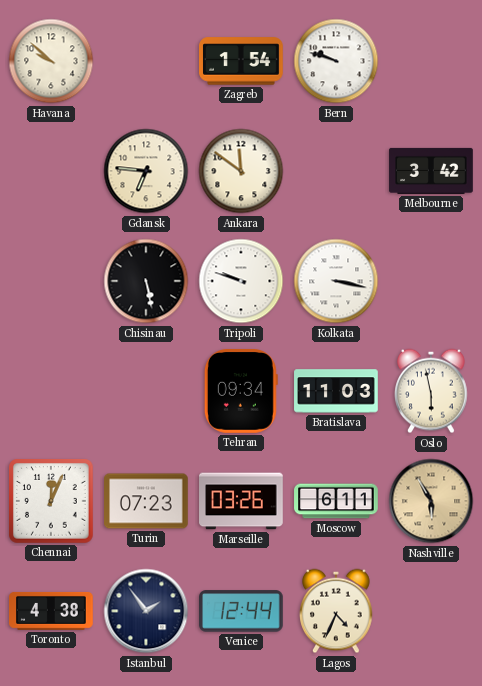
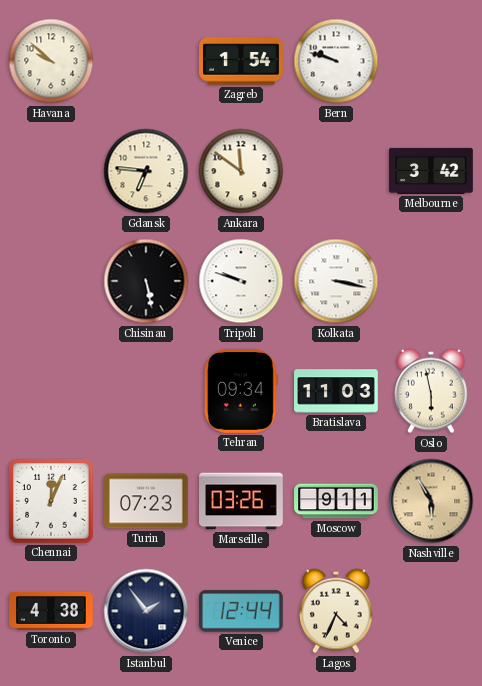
Moscow: 6:11 -> 9:11 (336, 501)
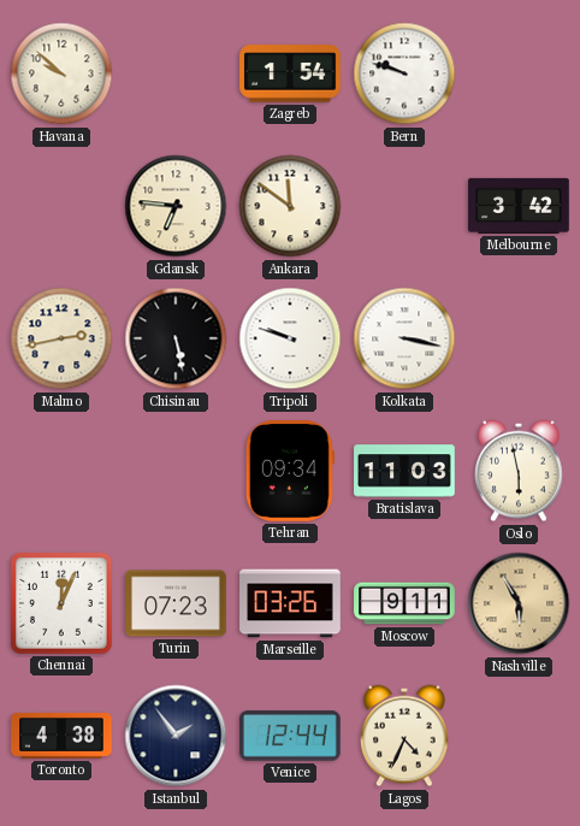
Malmo: none -> 2:43 (61, 338)
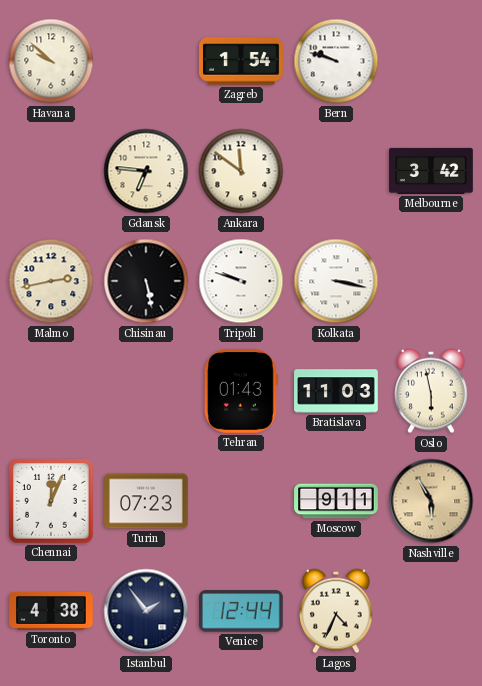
Tehran: 09:34 -> 01:43 (241, 392)
Marseille: 03:26 -> none (290, 603)
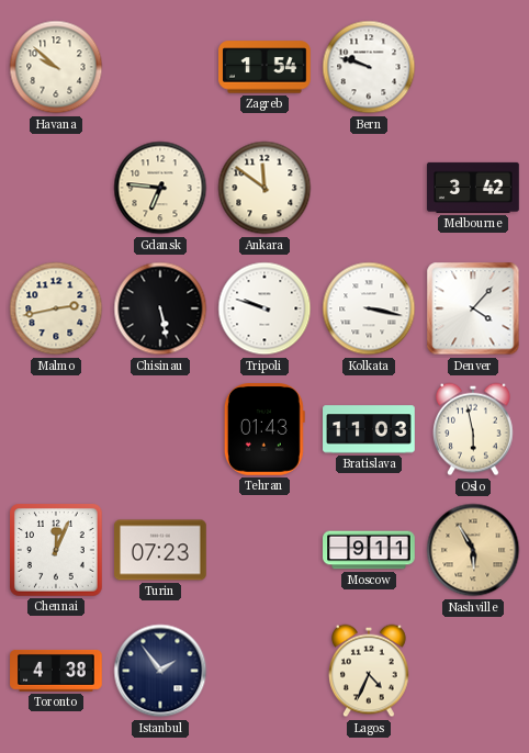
Denver: none -> 4:07 (473, 308)
Venice: 12:44 -> none (242, 611)
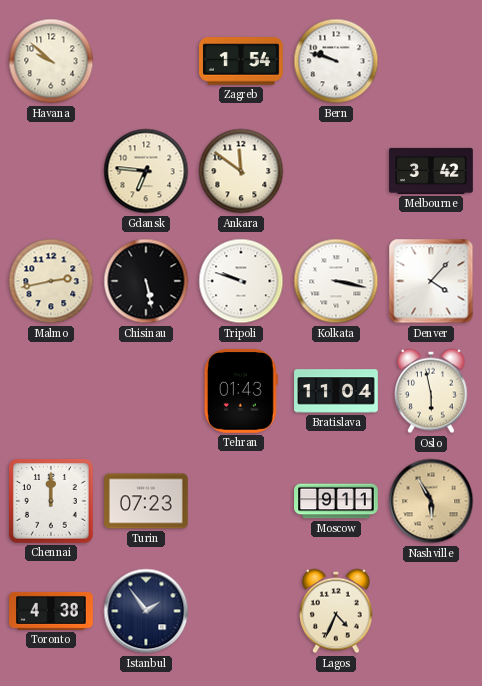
Bratislava: 11:03 -> 11:04 (336, 391)
Chennai: 12:04 -> 12:00 (52, 502)
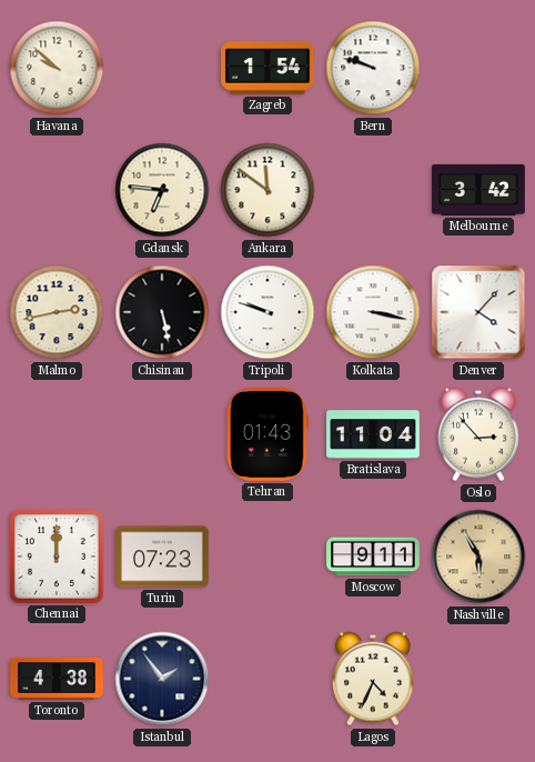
Oslo: 5:58 -> 2:53 (480, 434)
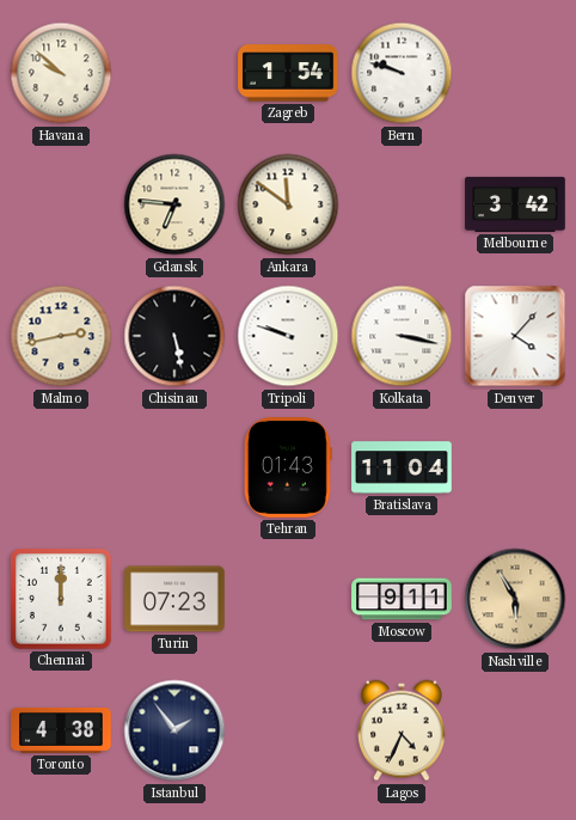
Oslo: 2:53 -> none (480, 434)
